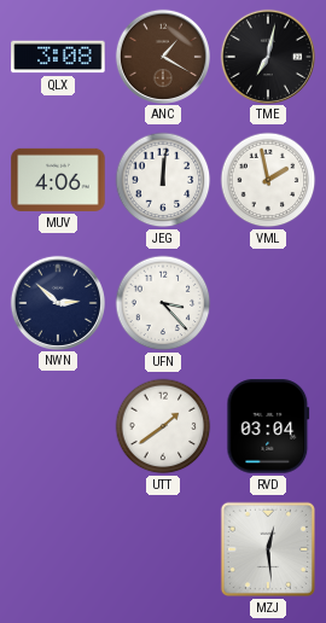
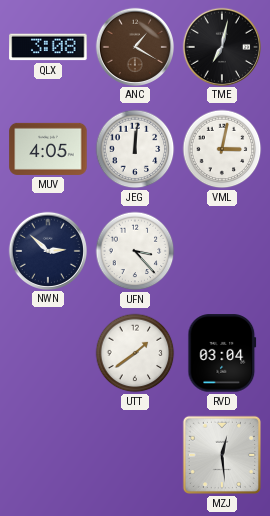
MUV: 4:06 -> 4:05 (48, 149)
VML: 1:58 -> 3:02 (222, 149)
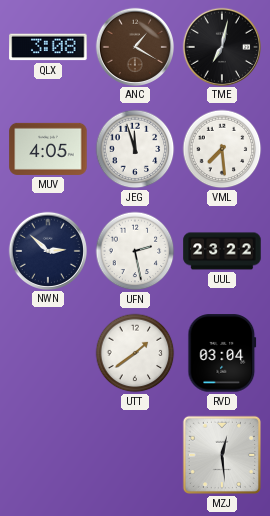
JEG: 12:01 -> 11:57 (135, 149)
VML: 3:02 -> 7:29 (222, 149)
UFN: 3:23 -> 2:28 (135, 251)
UUL: none -> 23:22 (222, 251)
